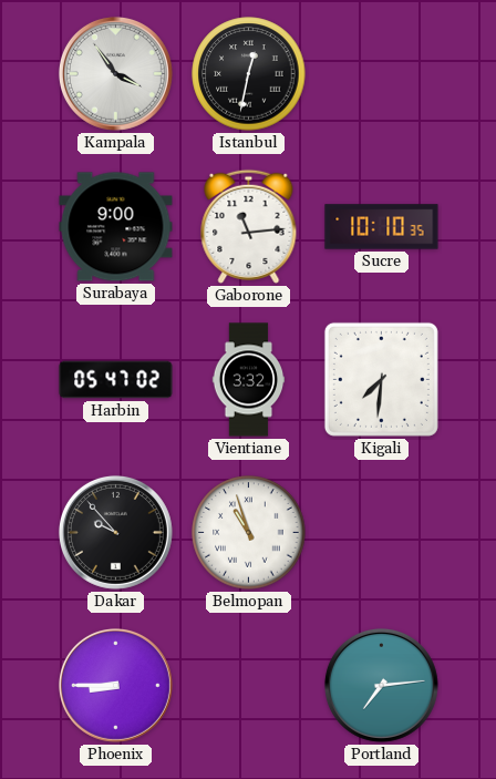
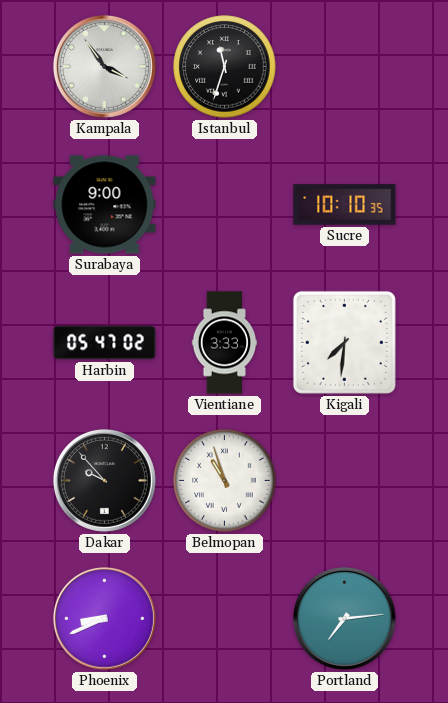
Istanbul: 12:32 -> 11:33 (225, 67)
Gaborone: 11:14 -> none (249, 226)
Vientiane: 3:32 -> 3:33 (225, 343)
Phoenix: 8:45 -> 8:41 (104, 618)
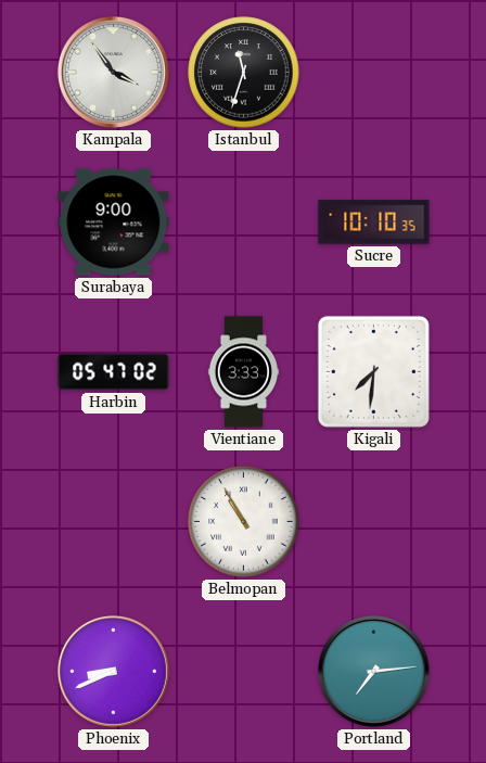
Dakar: 9:53 -> none (104, 480)
Belmopan: 10:57 -> 10:55 (244, 522)
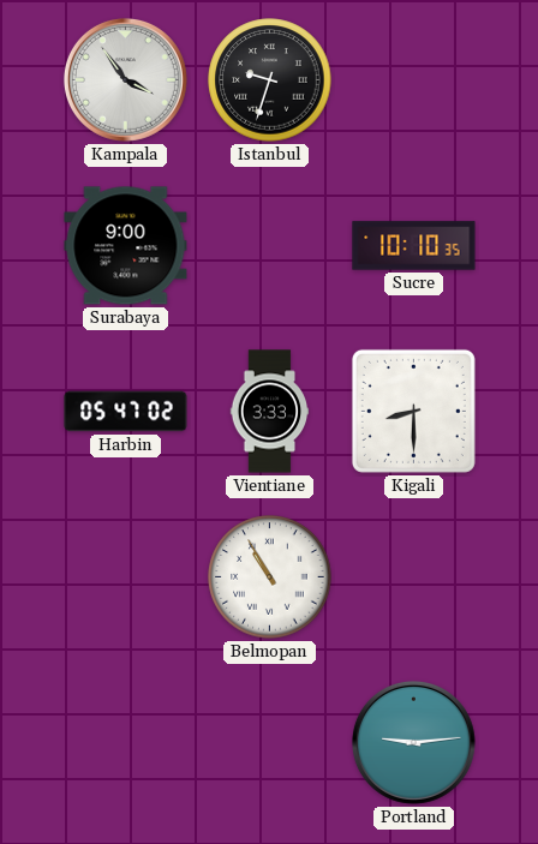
Istanbul: 11:33 -> 9:33 (270, 80)
Kigali: 7:31 -> 8:30 (413, 411)
Phoenix: 8:41 -> none (113, 671)
Portland: 7:14 -> 9:14 (413, 742)
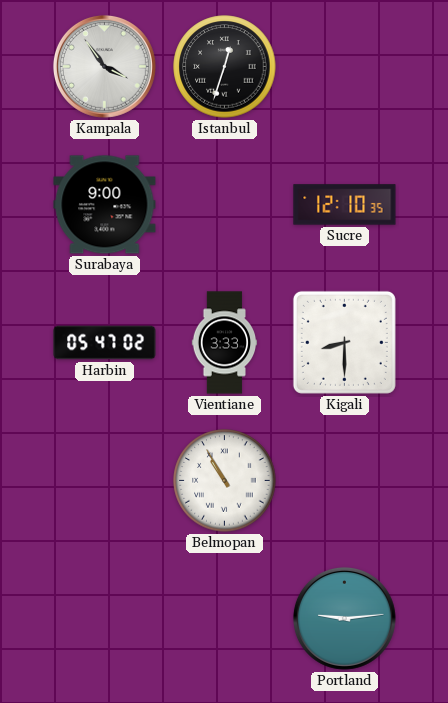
Istanbul: 9:33 -> 12:33 (225, 67)
Sucre: 10:10 -> 12:10 (345, 205)
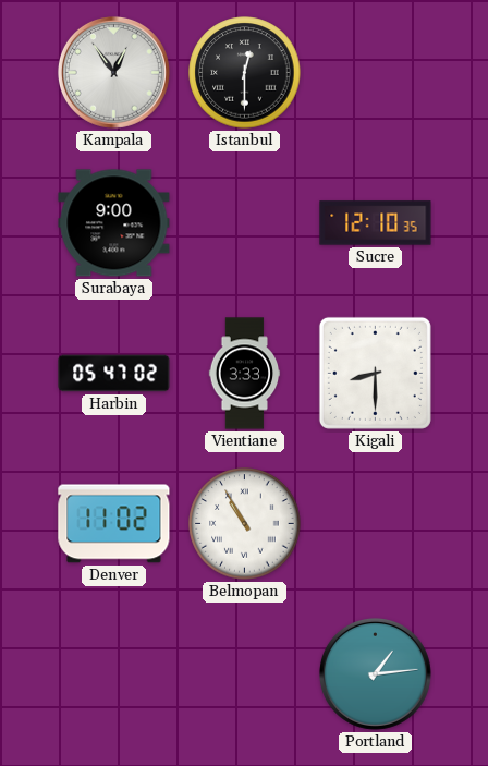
Kampala: 3:54 -> 12:54 (113, 72)
Istanbul: 12:33 -> 12:30 (245, 73)
Denver: none -> 11:02 (114, 524)
Portland: 9:14 -> 1:14 (375, 673)
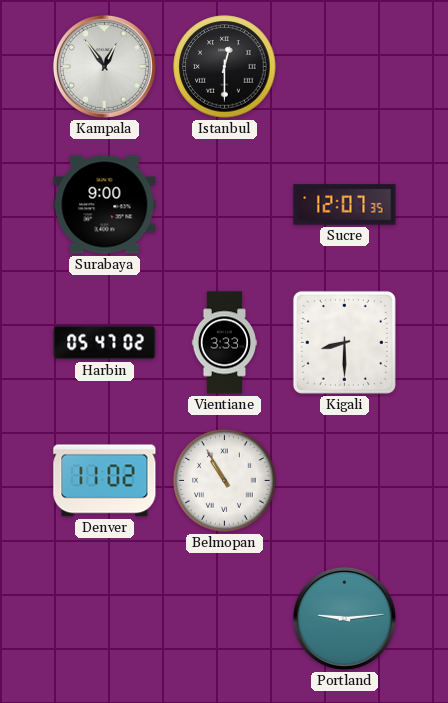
Sucre: 12:10 -> 12:07 (345, 205)
Portland: 1:14 -> 9:14 (344, 618)
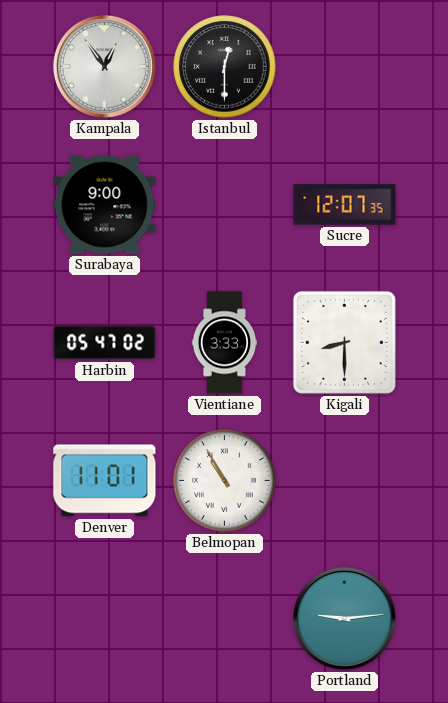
Denver: 11:02 -> 11:01 (105, 481)
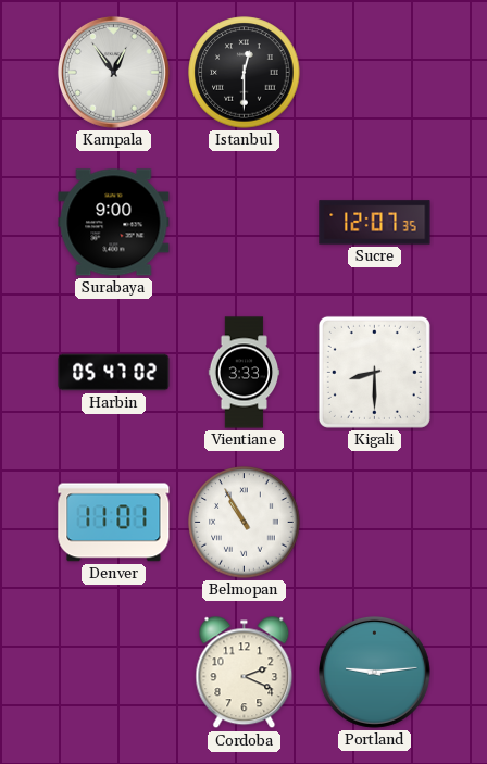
Cordoba: none -> 2:19 (245, 673)
